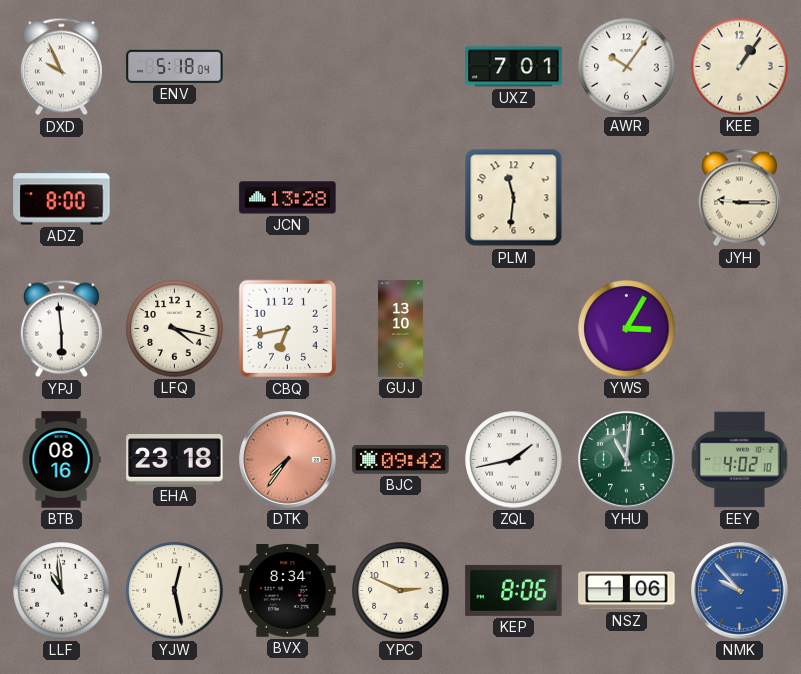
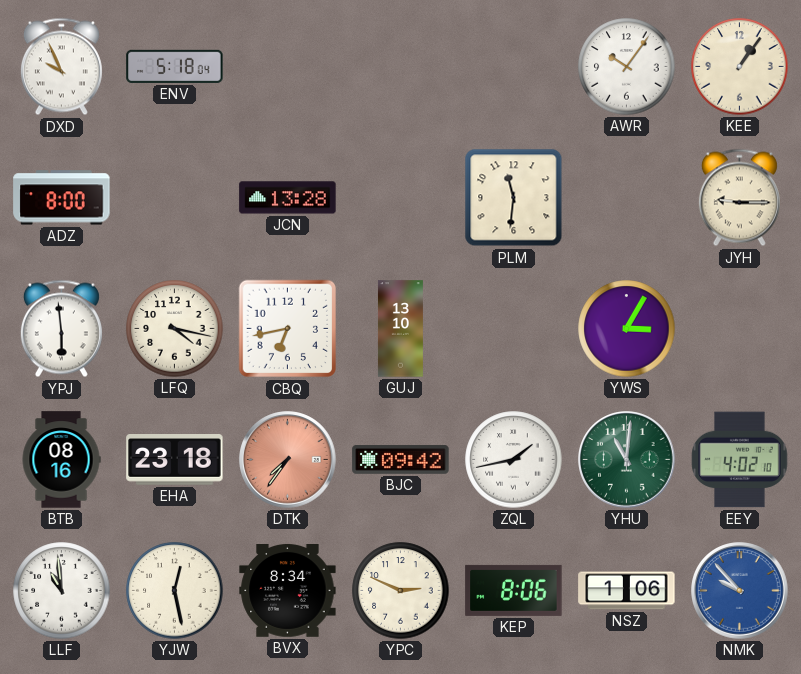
UXZ: 7:01 -> none (514, 67)
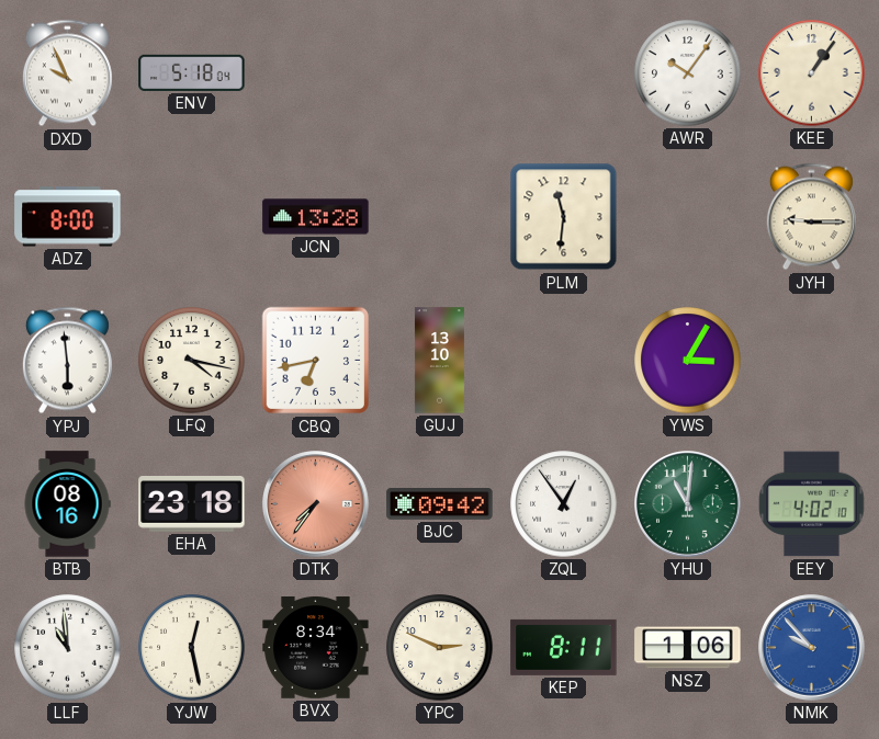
ZQL: 1:43 -> 12:54 (564, 504)
KEP: 8:06 -> 8:11 (564, 647)
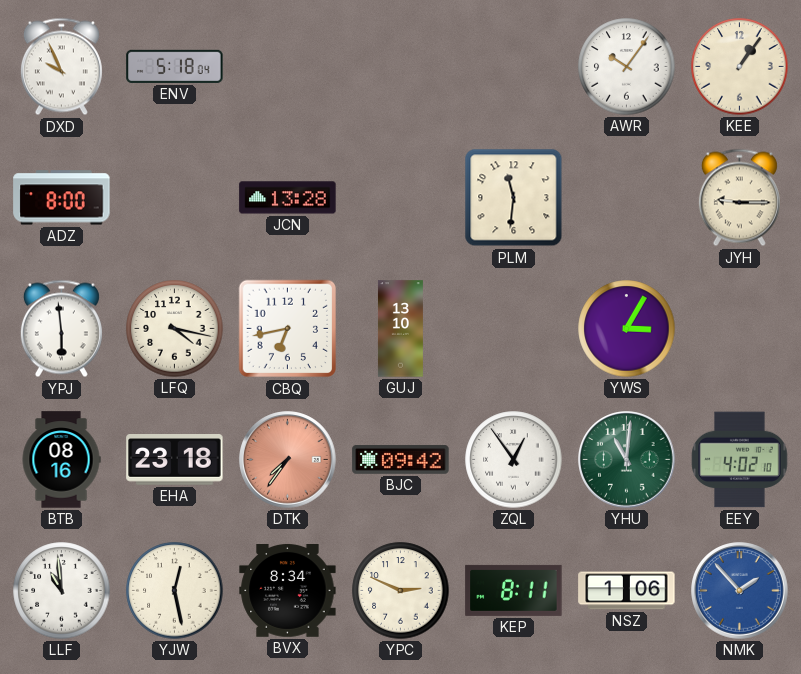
NMK: 9:53 -> 1:53 (740, 591)
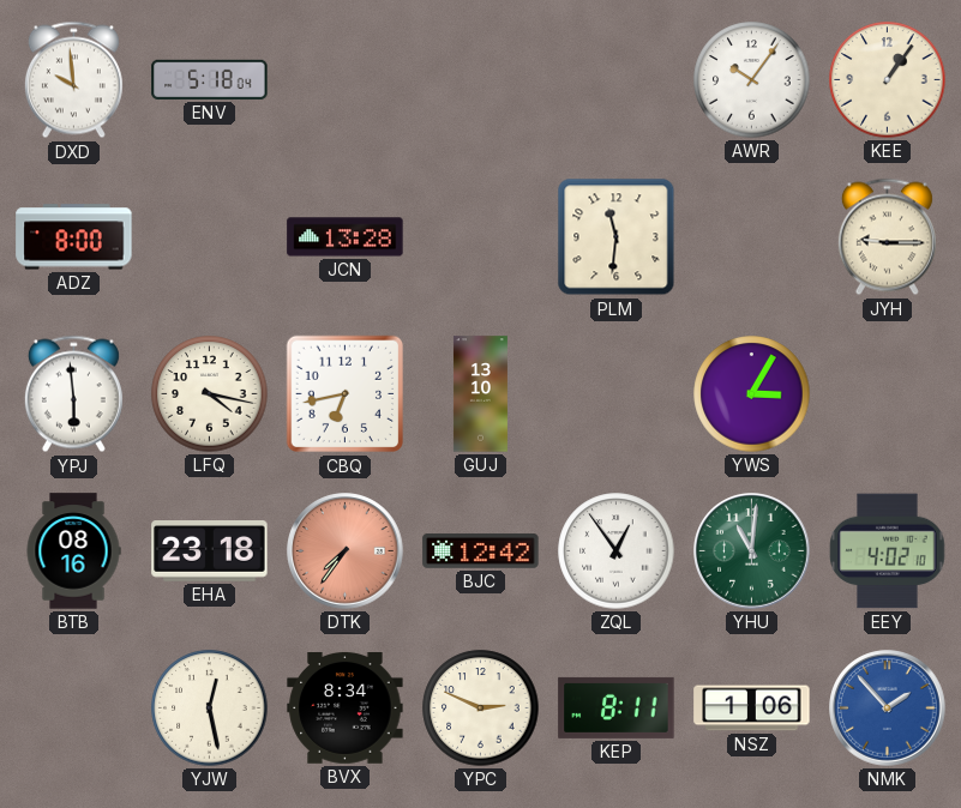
DXD: 9:56 -> 9:59 (73, 80)
BJC: 09:42 -> 12:42 (481, 551)
LLF: 10:59 -> none (62, 591)
